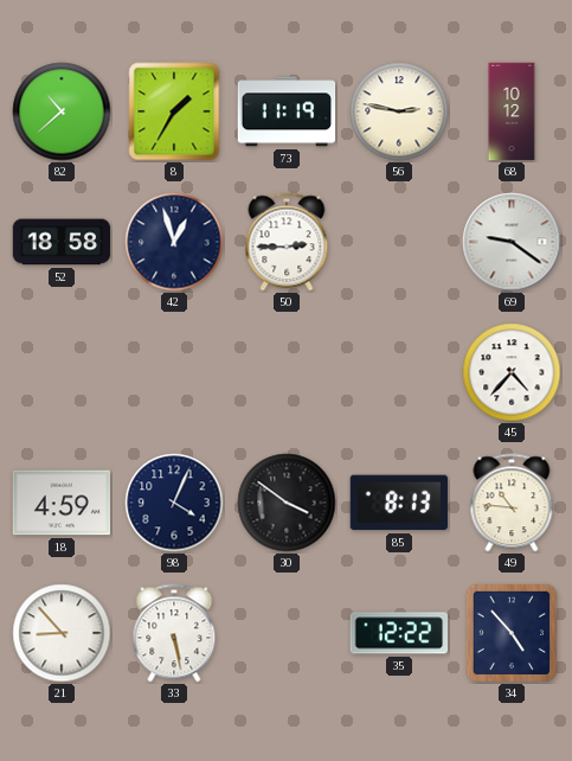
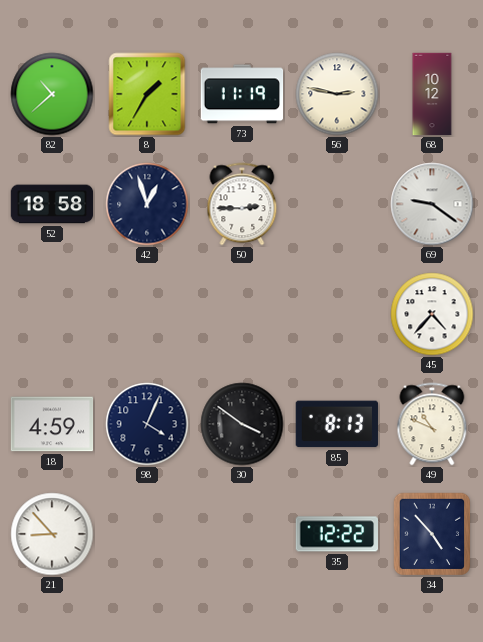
49: 10:46 -> 10:49 (432, 424)
33: 5:28 -> none (174, 633)
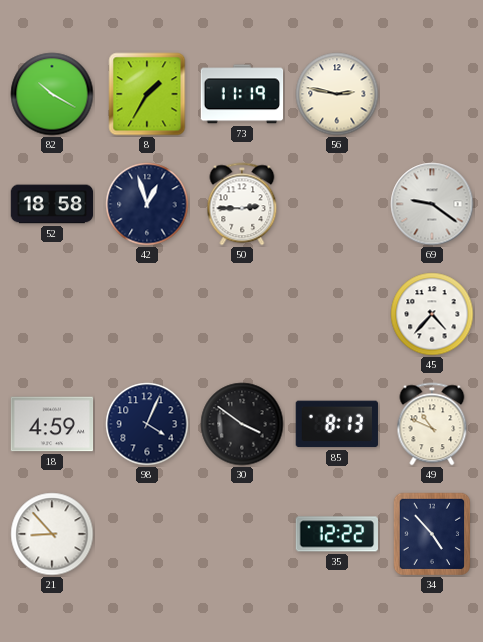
82: 10:38 -> 10:20 (52, 94)
68: 10:12 -> none (432, 94)
